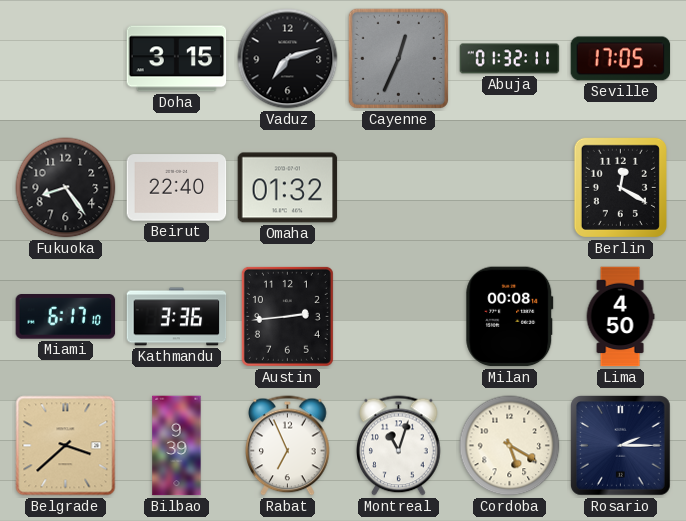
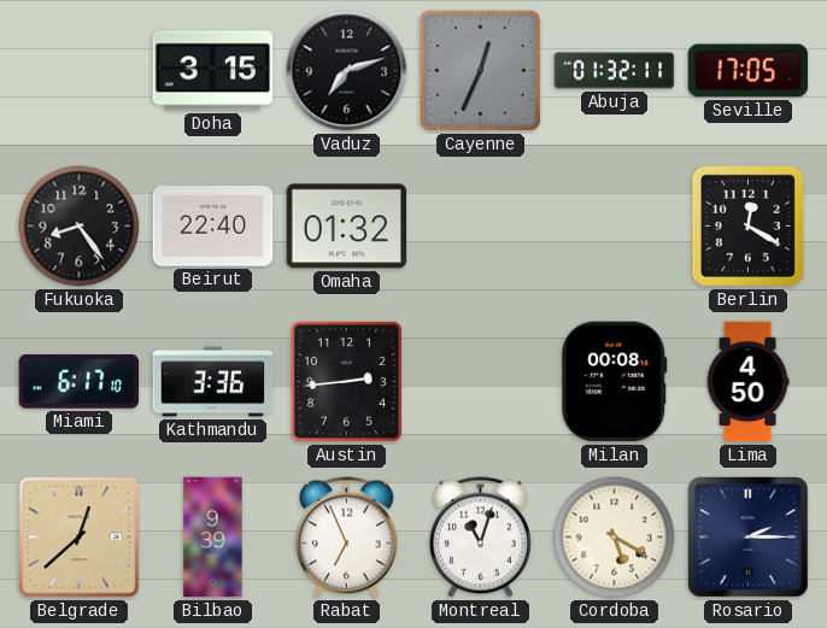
Belgrade: 3:38 -> 12:38 (80, 538)
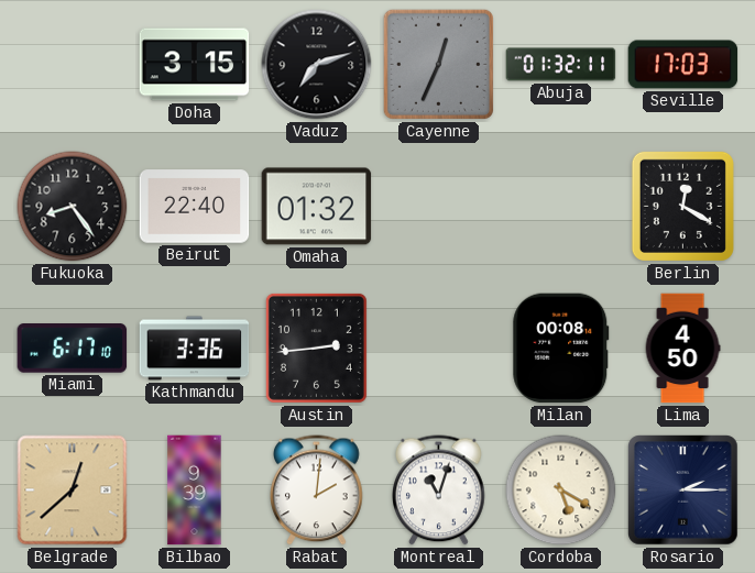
Seville: 17:05 -> 17:03 (683, 65)
Rabat: 6:56 -> 2:01 (317, 491)
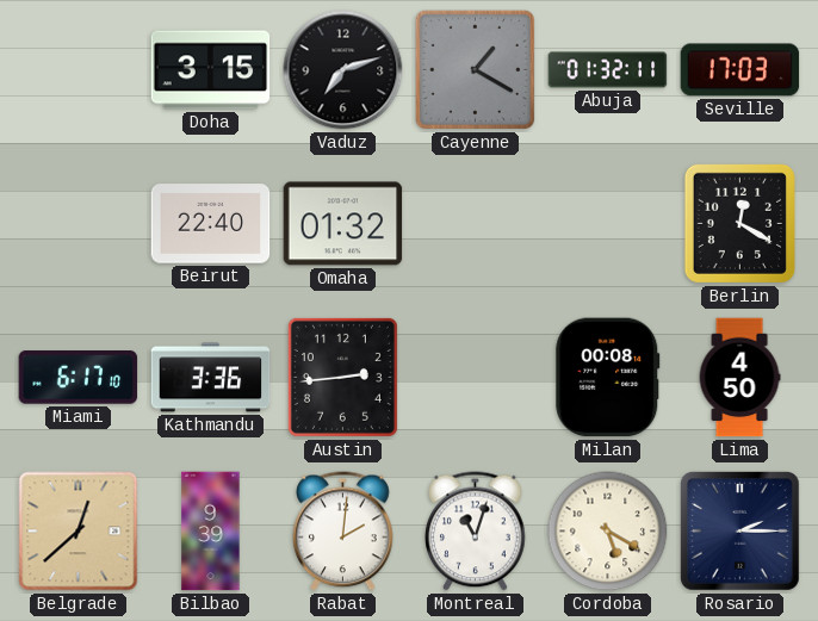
Cayenne: 12:34 -> 1:20 (475, 69)
Fukuoka: 8:24 -> none (73, 207)
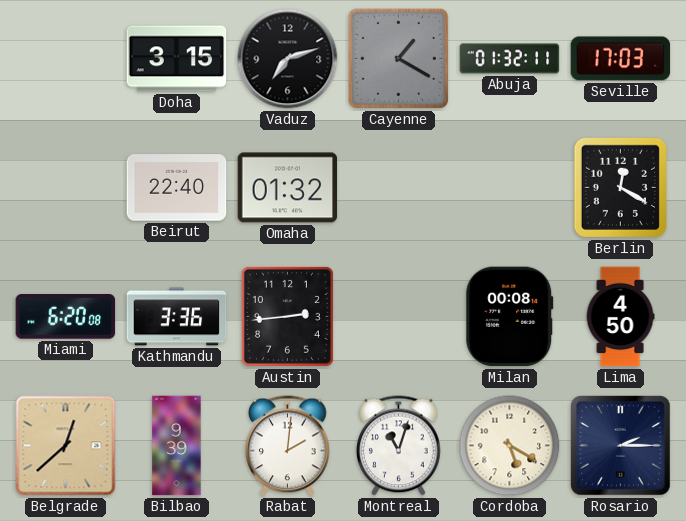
Miami: 6:17 -> 6:20 (66, 317)
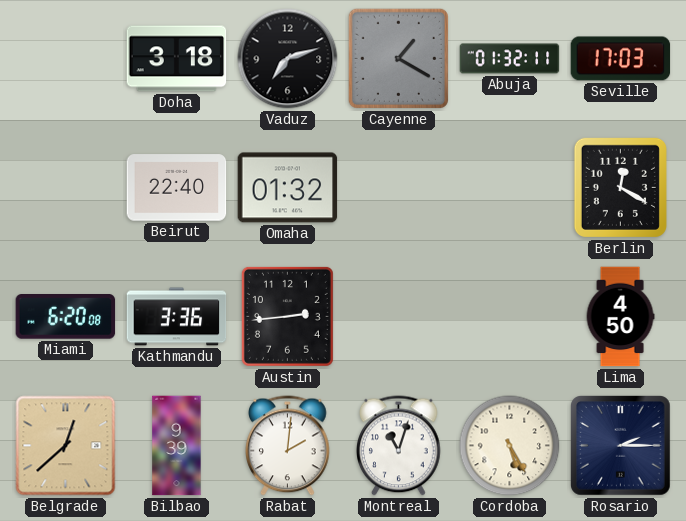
Doha: 3:15 -> 3:18 (177, 59)
Milan: 00:08 -> none (510, 317)
Cordoba: 5:20 -> 5:25 (510, 446)
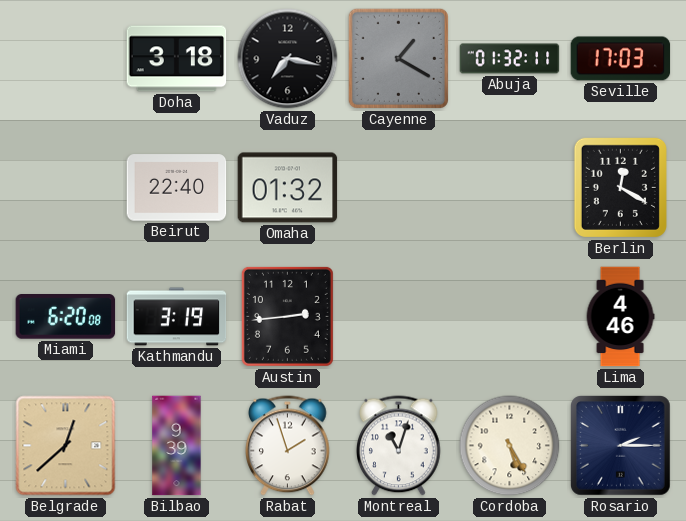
Vaduz: 7:12 -> 7:17 (288, 59)
Kathmandu: 3:36 -> 3:19 (177, 317)
Lima: 4:50 -> 4:46 (620, 317)
Rabat: 2:01 -> 1:57 (288, 446)
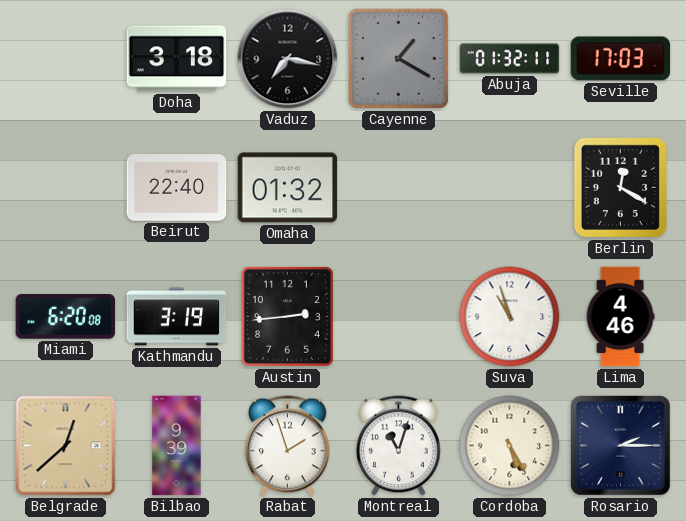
Suva: none -> 10:57 (510, 317)
